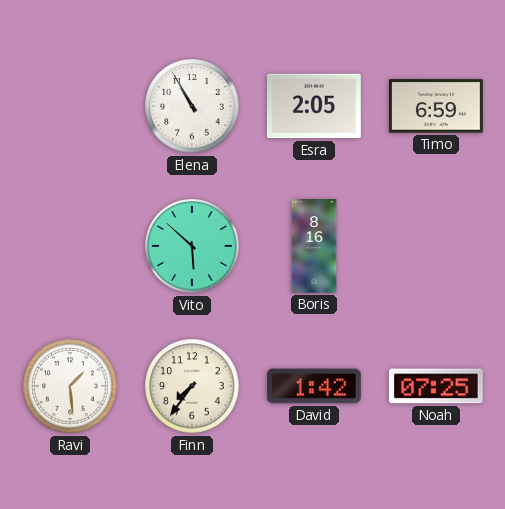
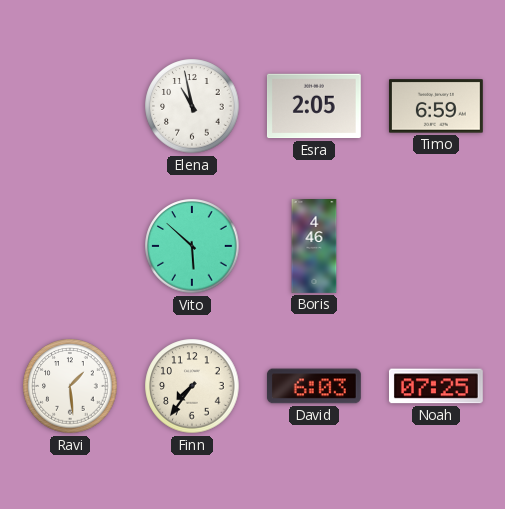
Elena: 10:55 -> 10:58 (192, 106)
Boris: 8:16 -> 4:46 (314, 247)
David: 1:42 -> 6:03 (314, 386)
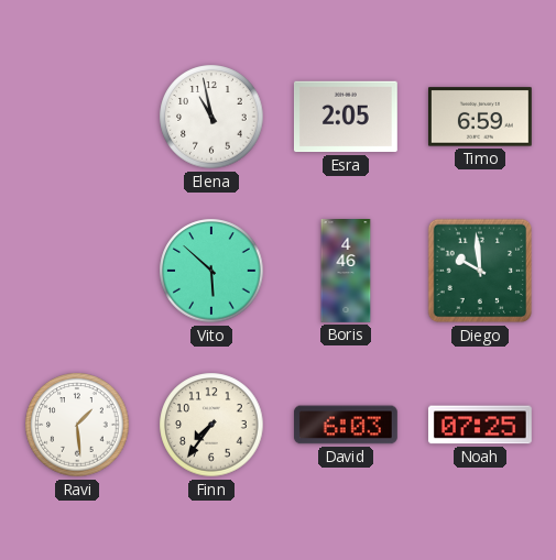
Diego: none -> 9:59 (480, 271)
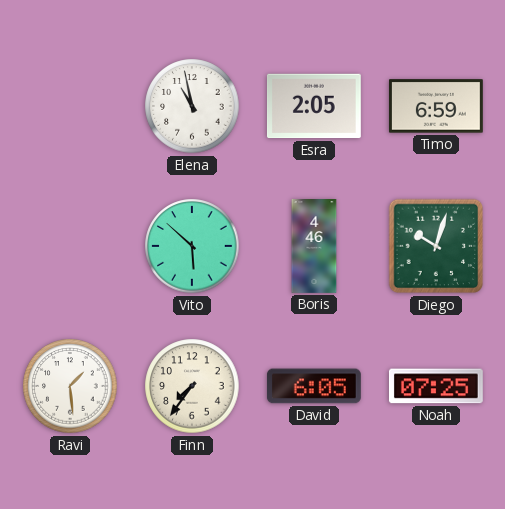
Diego: 9:59 -> 10:03 (436, 246)
David: 6:03 -> 6:05 (314, 386)
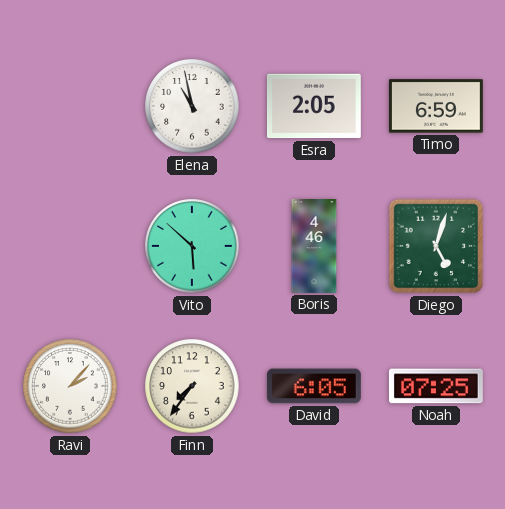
Diego: 10:03 -> 5:03 (436, 246)
Ravi: 1:29 -> 2:07 (70, 386)
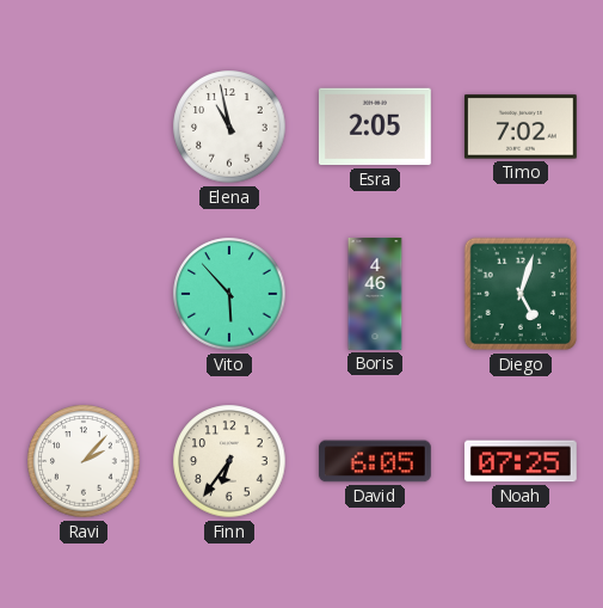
Timo: 6:59 -> 7:02 (521, 127)
Vito: 5:52 -> 5:53 (229, 294)
Finn: 7:36 -> 6:36 (229, 461)
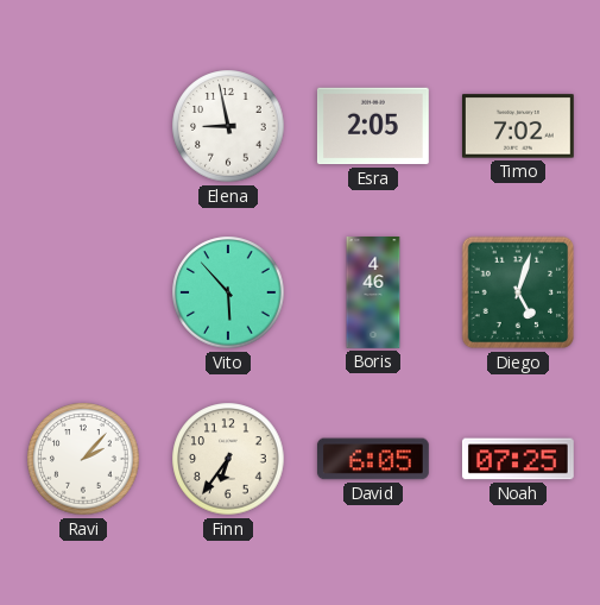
Elena: 10:58 -> 8:58 (228, 126)
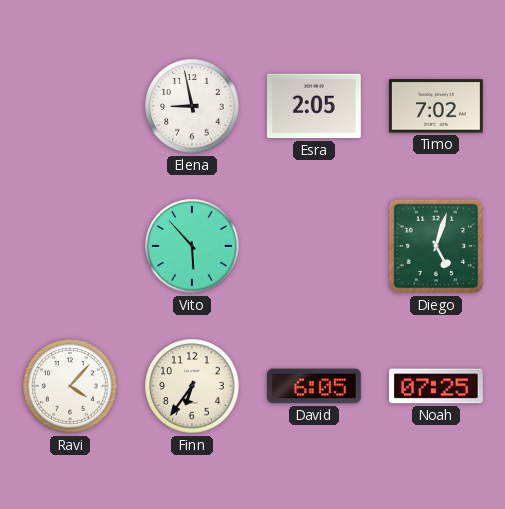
Boris: 4:46 -> none (373, 294)
Ravi: 2:07 -> 4:07 (70, 386)
